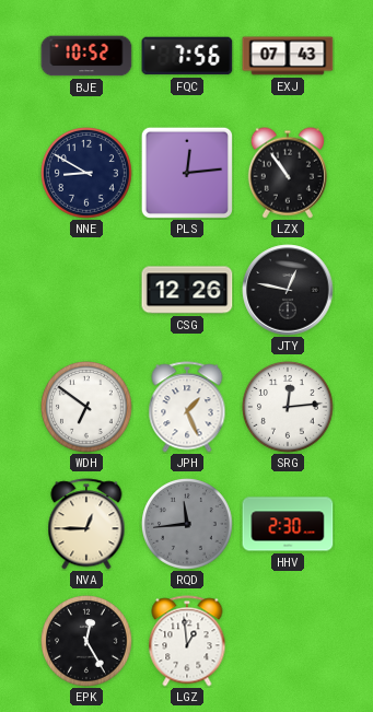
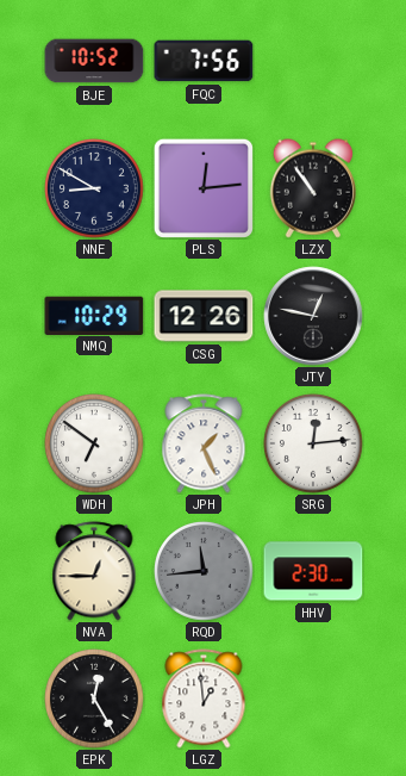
EXJ: 07:43 -> none (288, 56)
NMQ: none -> 10:29 (94, 315)
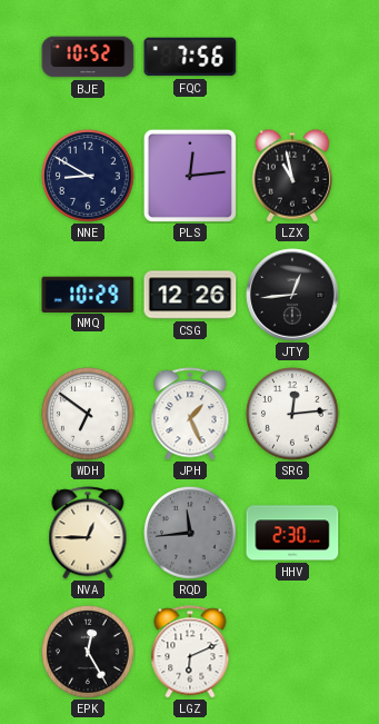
LZX: 10:54 -> 10:58 (292, 176)
JTY: 12:47 -> 12:44 (292, 295)
LGZ: 12:59 -> 6:11 (190, 652)
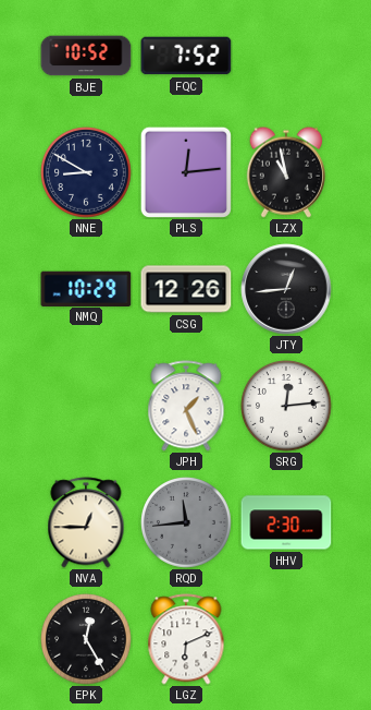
FQC: 7:56 -> 7:52 (186, 56)
WDH: 6:51 -> none (89, 415)
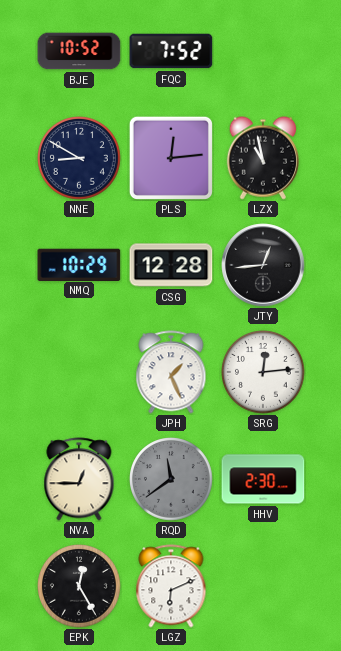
CSG: 12:26 -> 12:28 (171, 265)
RQD: 11:44 -> 11:39 (172, 480)
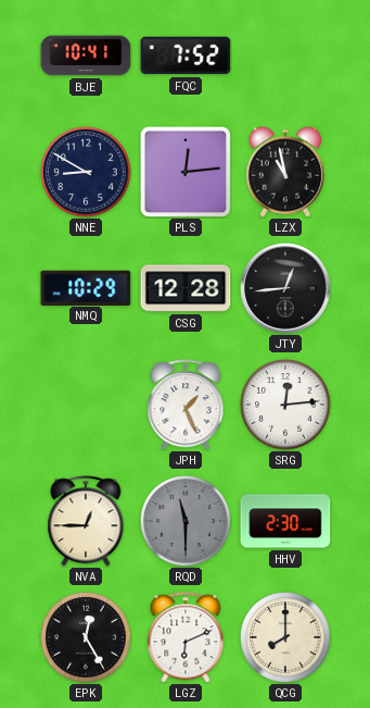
BJE: 10:52 -> 10:41 (86, 55)
RQD: 11:39 -> 11:30 (187, 522)
QCG: none -> 8:00 (286, 638)
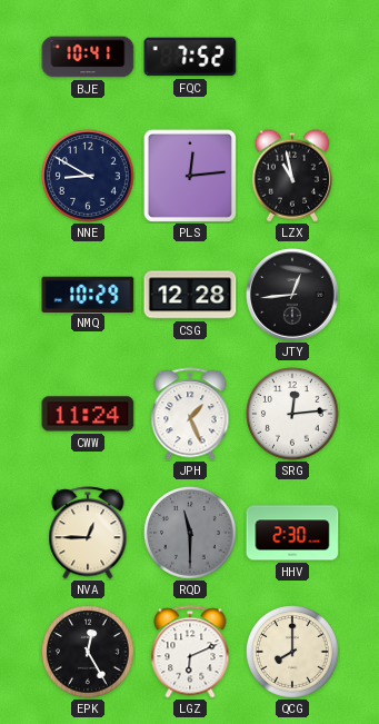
CWW: none -> 11:24 (88, 414)
